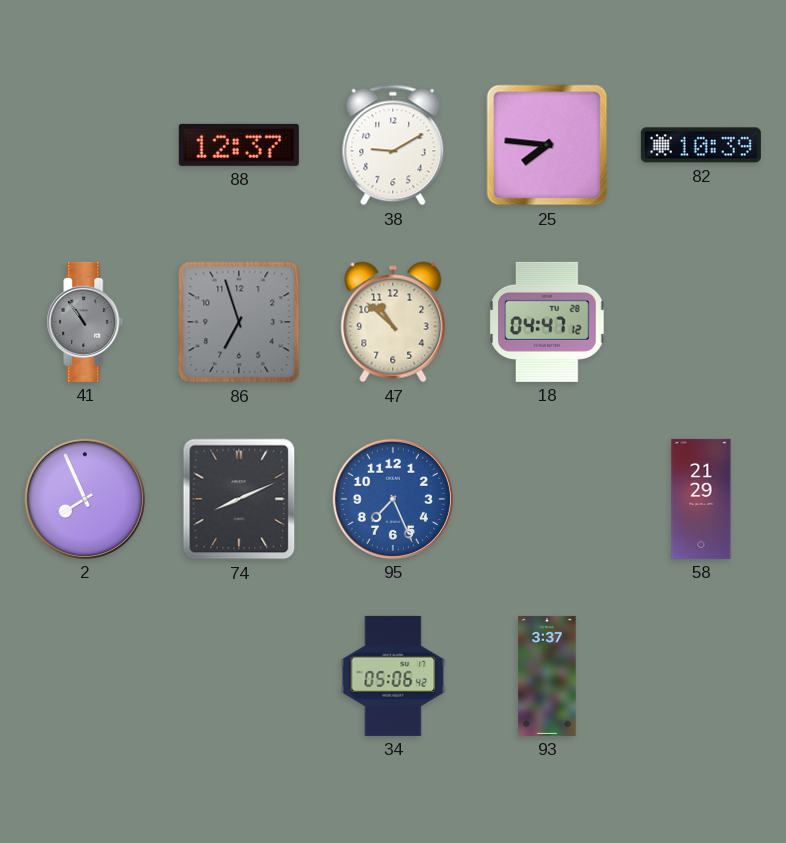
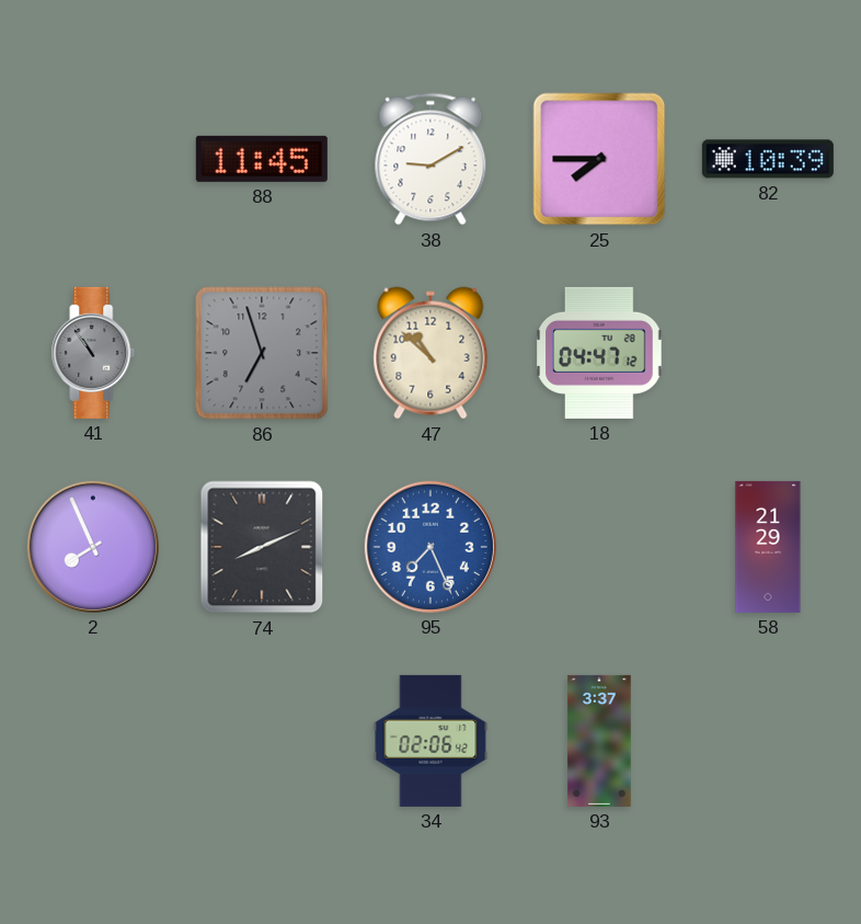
88: 12:37 -> 11:45 (262, 159)
25: 7:46 -> 7:45 (599, 159)
34: 05:06 -> 02:06 (431, 741)
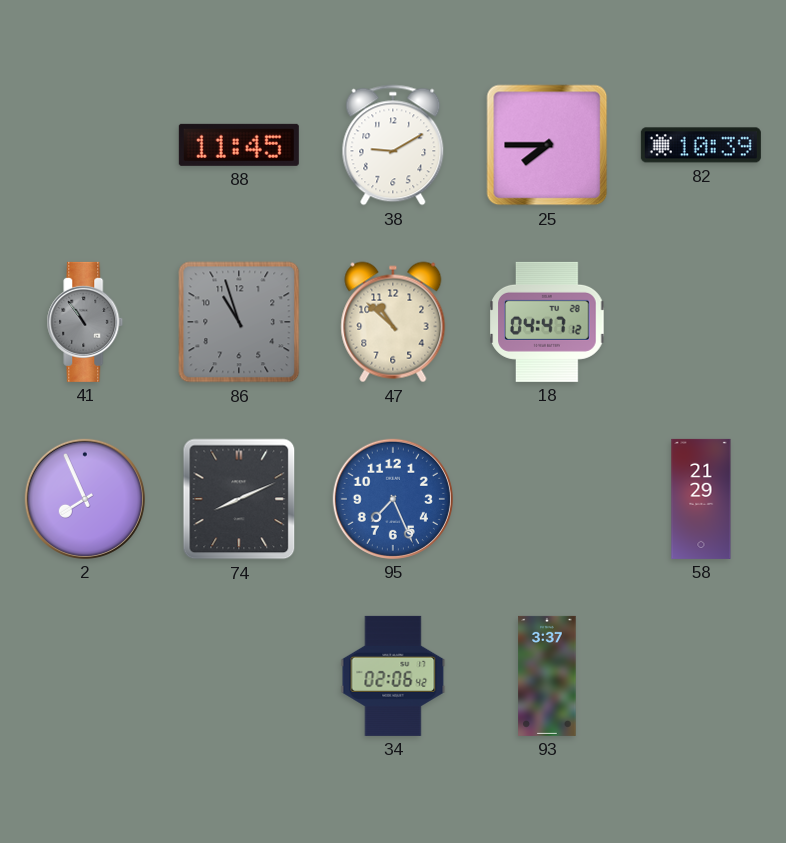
86: 6:57 -> 10:57 (239, 322)
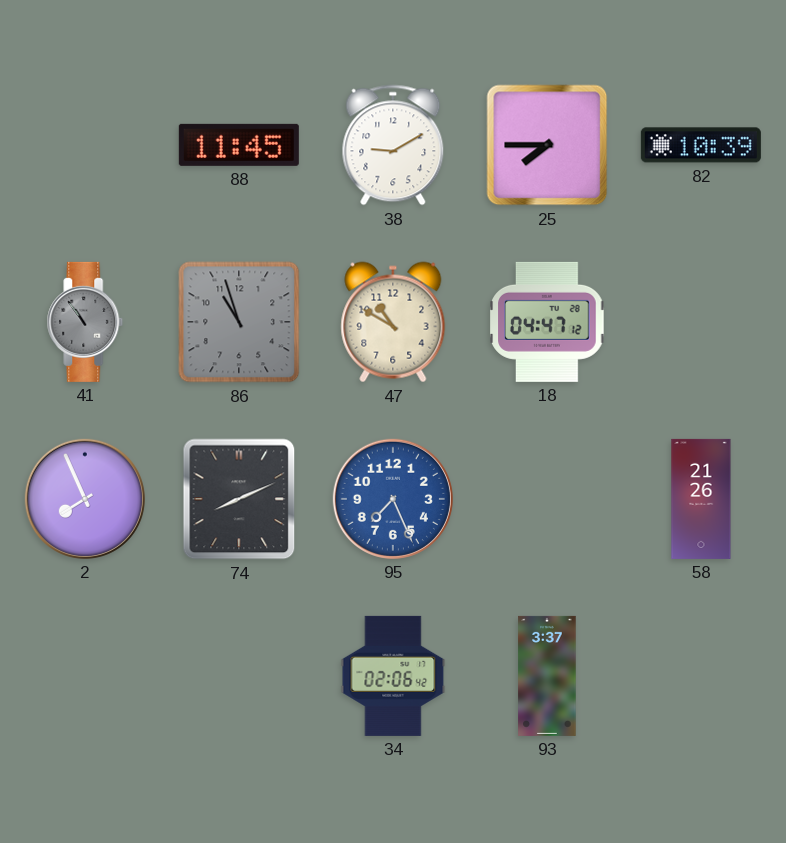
47: 10:52 -> 10:50 (393, 322)
58: 21:29 -> 21:26 (701, 499)
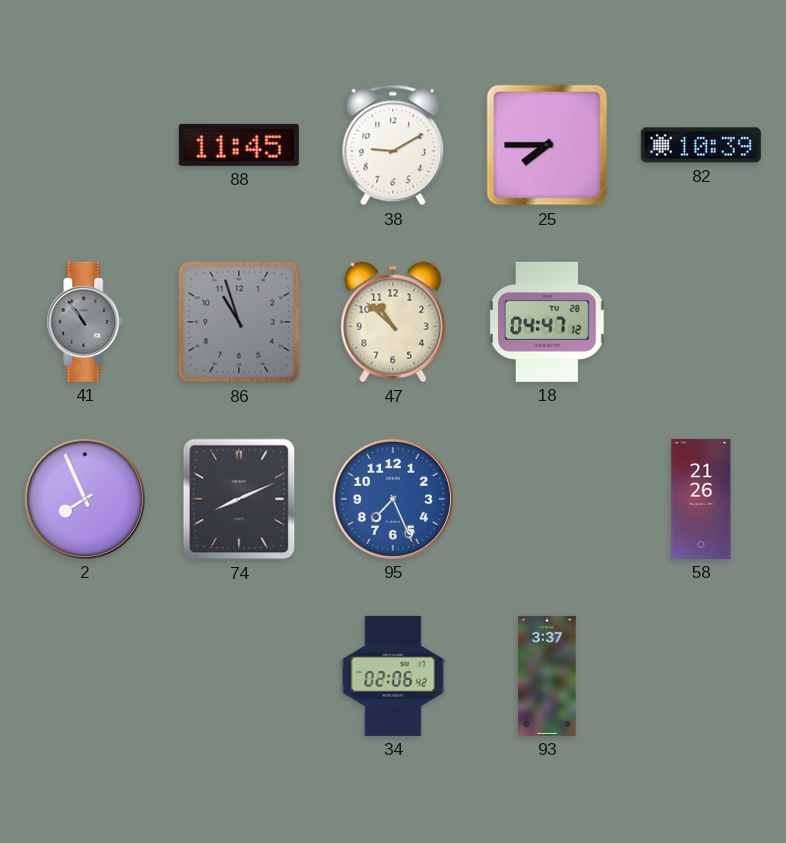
47: 10:50 -> 10:52 (393, 322)
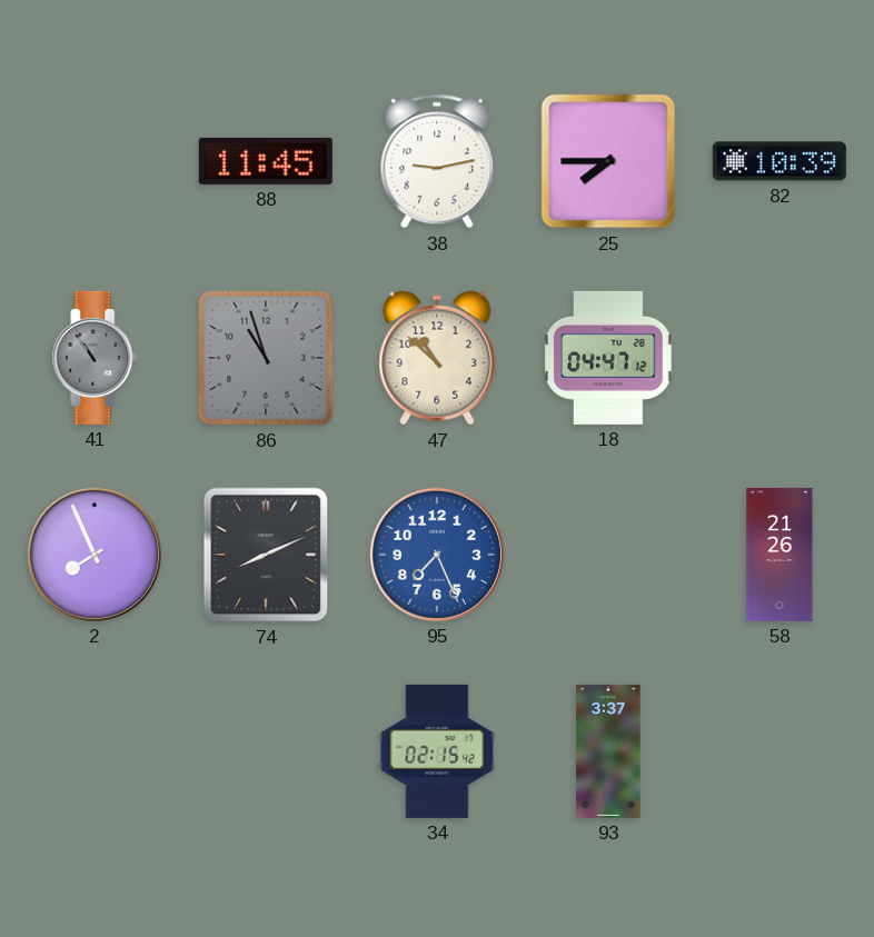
38: 9:10 -> 9:13 (437, 161)
34: 02:06 -> 02:15 (437, 751)
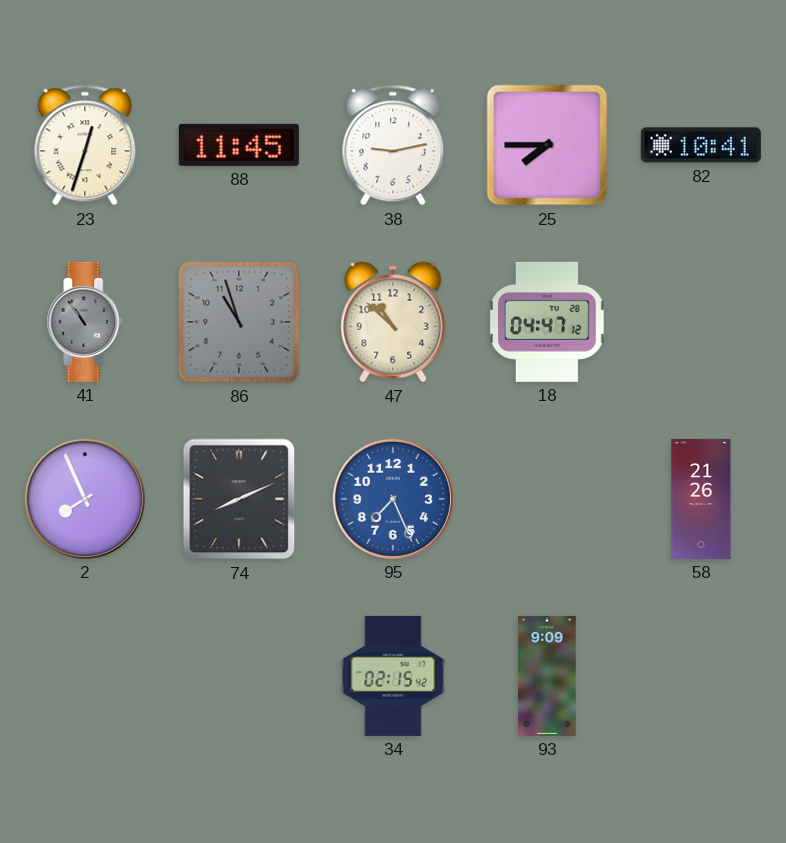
23: none -> 12:33 (85, 145)
82: 10:39 -> 10:41 (701, 145)
93: 3:37 -> 9:09 (547, 676)
